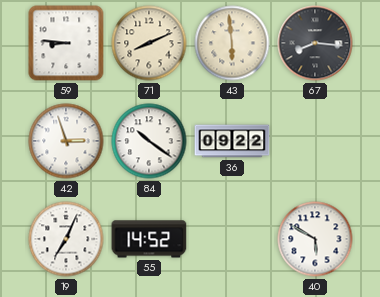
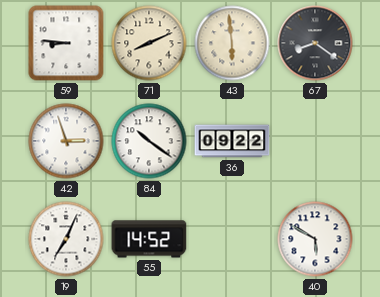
67: 8:16 -> 8:21 (315, 43)
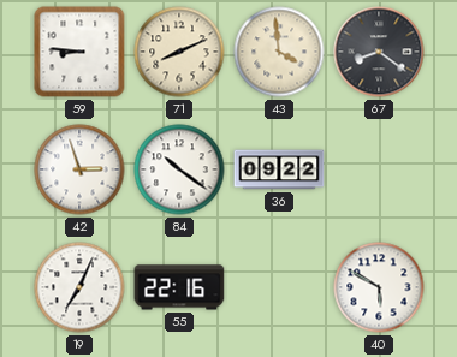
43: 5:59 -> 3:59 (279, 52)
55: 14:52 -> 22:16 (179, 287)
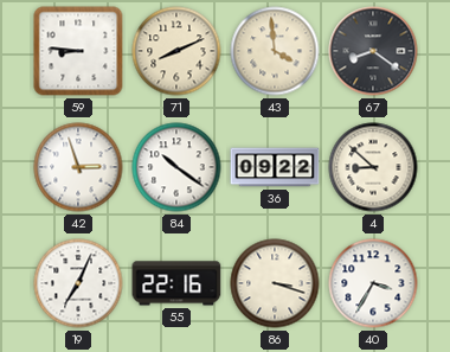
4: none -> 8:52 (373, 167)
86: none -> 3:18 (275, 283)
40: 5:50 -> 3:35 (373, 283)
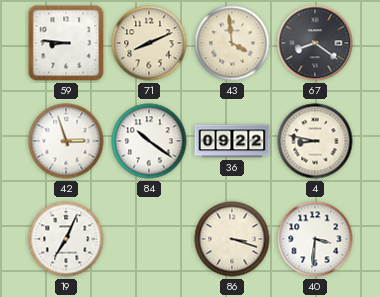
4: 8:52 -> 8:47 (315, 141)
55: 22:16 -> none (176, 283)
40: 3:35 -> 3:31 (315, 239)
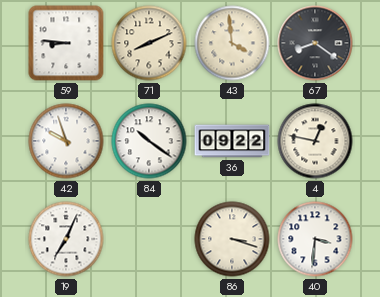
42: 2:57 -> 9:57 (66, 141)
4: 8:47 -> 12:47 (315, 141)
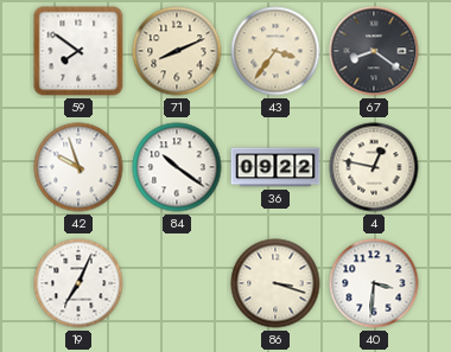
59: 8:46 -> 7:51 (78, 51)
43: 3:59 -> 3:36 (275, 51)
